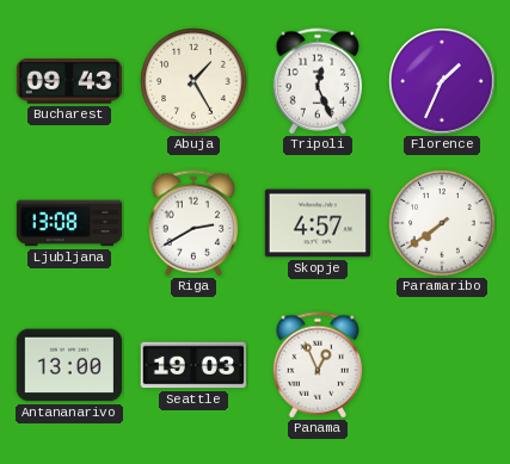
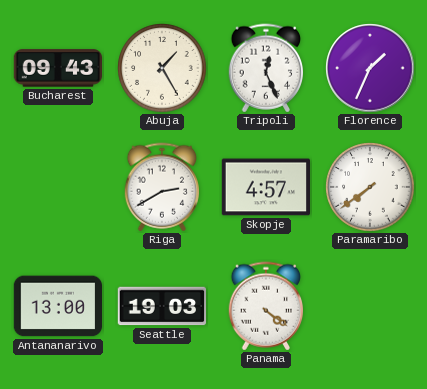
Ljubljana: 13:08 -> none (69, 223)
Panama: 12:56 -> 4:21 (265, 306)
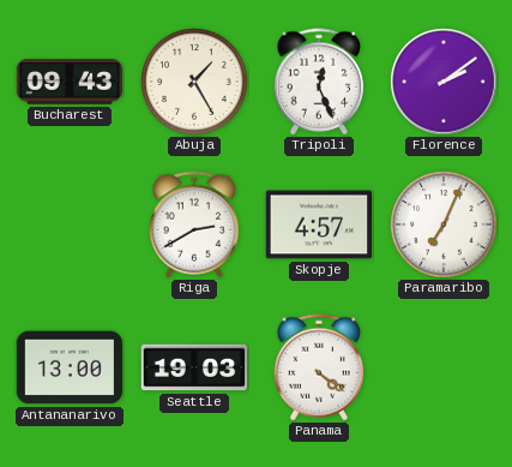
Florence: 1:34 -> 2:09 (444, 82)
Paramaribo: 7:39 -> 7:04 (444, 224)
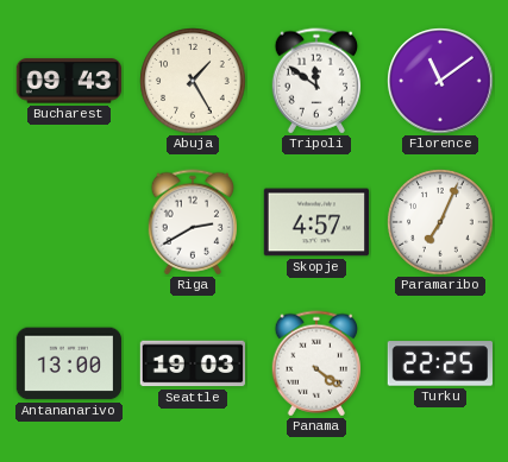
Tripoli: 12:26 -> 11:51 (315, 81)
Florence: 2:09 -> 11:09 (440, 81)
Turku: none -> 22:25 (439, 363)
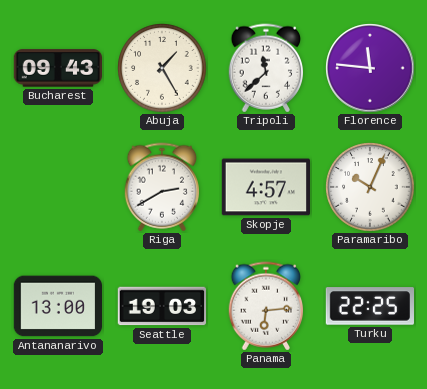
Tripoli: 11:51 -> 11:38 (265, 68)
Florence: 11:09 -> 11:46 (370, 68)
Paramaribo: 7:04 -> 10:04 (370, 187)
Panama: 4:21 -> 6:14 (265, 306)
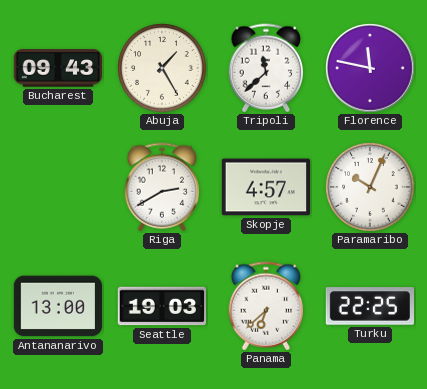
Florence: 11:46 -> 11:47 (370, 68)
Panama: 6:14 -> 6:38 (265, 306)
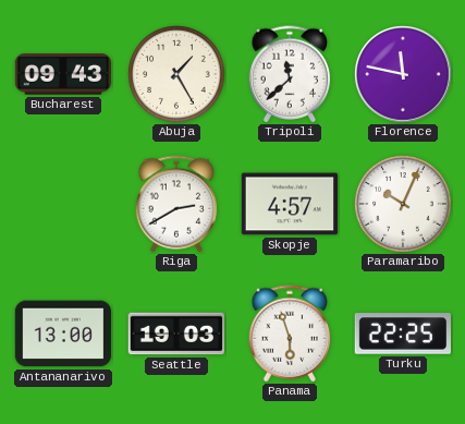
Panama: 6:38 -> 5:57 (289, 334)
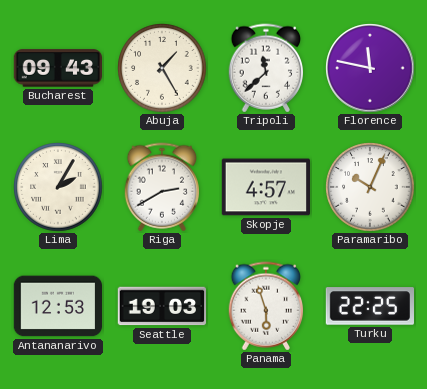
Lima: none -> 2:05 (58, 187)
Antananarivo: 13:00 -> 12:53 (57, 306)
